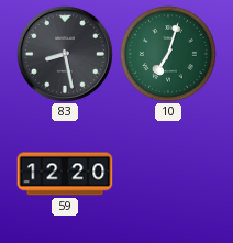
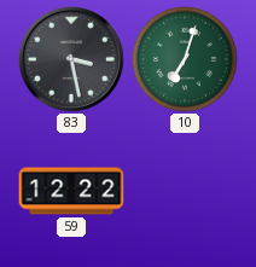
83: 8:28 -> 3:28 (71, 59)
59: 12:20 -> 12:22 (71, 191)
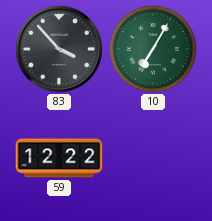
83: 3:28 -> 3:53 (59, 49)
10: 7:03 -> 7:05 (153, 49)
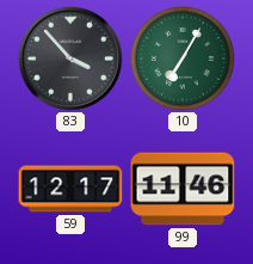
59: 12:22 -> 12:17 (70, 189)
99: none -> 11:46 (183, 189)
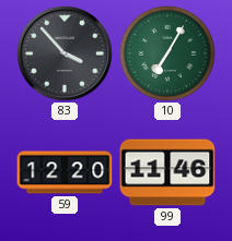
59: 12:17 -> 12:20 (65, 172)
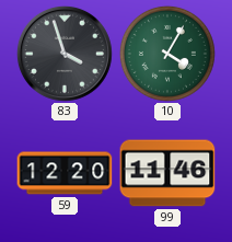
83: 3:53 -> 3:57 (65, 54)
10: 7:05 -> 4:05 (167, 54)
